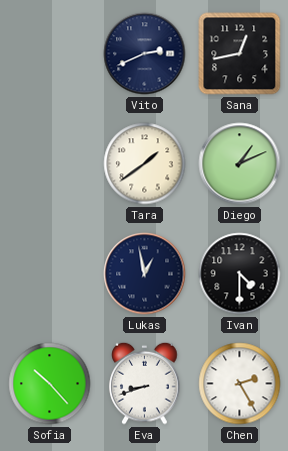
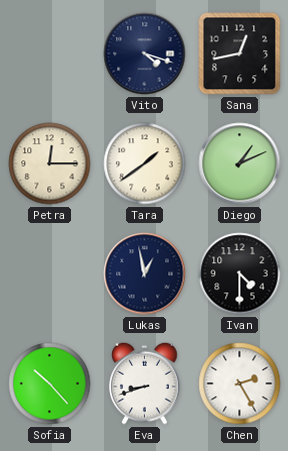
Vito: 2:41 -> 4:18 (145, 54)
Petra: none -> 12:15 (50, 164)
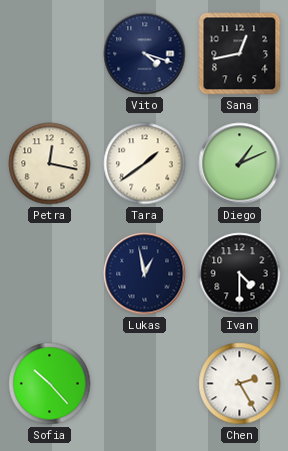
Petra: 12:15 -> 12:17 (50, 164)
Eva: 8:42 -> none (145, 383)
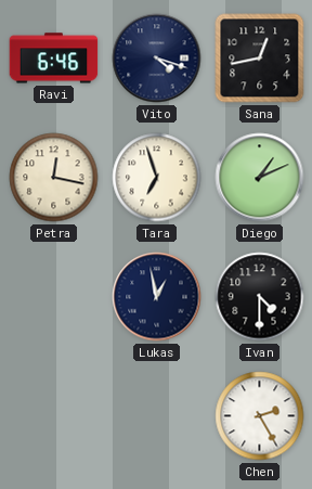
Ravi: none -> 6:46 (54, 59)
Tara: 1:39 -> 6:57 (157, 178)
Sofia: 10:23 -> none (50, 384)
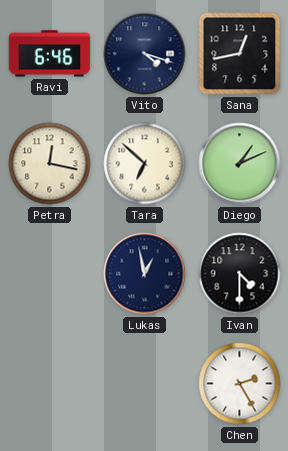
Tara: 6:57 -> 6:52 (145, 164)
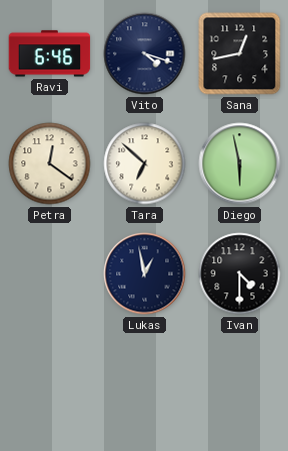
Petra: 12:17 -> 12:21 (50, 164)
Diego: 1:11 -> 5:58 (240, 164)
Chen: 2:25 -> none (240, 384)
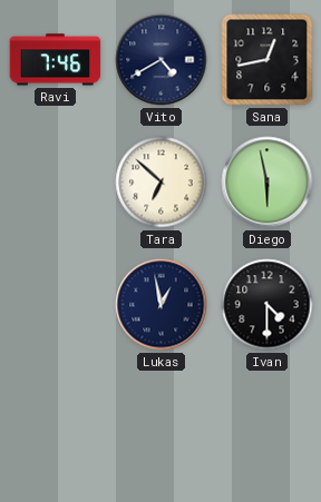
Ravi: 6:46 -> 7:46 (56, 60)
Vito: 4:18 -> 4:40 (162, 60)
Petra: 12:21 -> none (50, 164)
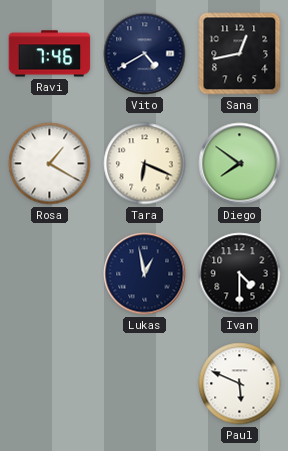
Rosa: none -> 1:20 (50, 164)
Tara: 6:52 -> 6:19 (145, 164)
Diego: 5:58 -> 7:51 (240, 164)
Paul: none -> 5:49 (240, 384)
